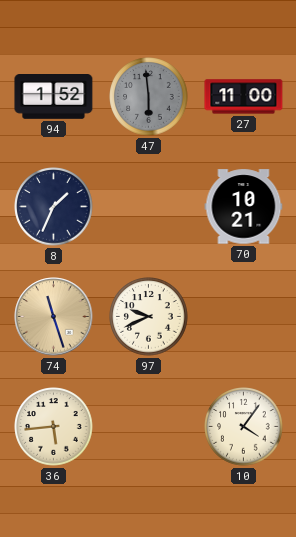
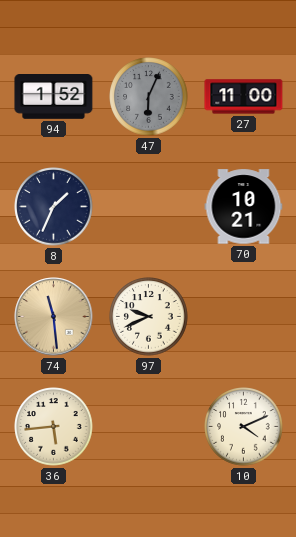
47: 5:59 -> 6:04 (149, 97)
74: 11:27 -> 11:29 (54, 317)
10: 4:06 -> 4:11 (244, 427)
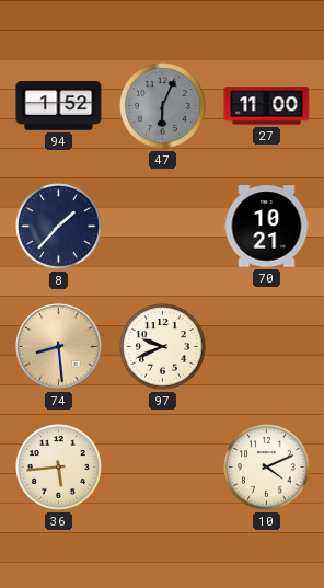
8: 1:34 -> 1:37 (59, 227)
74: 11:29 -> 8:29 (59, 347)
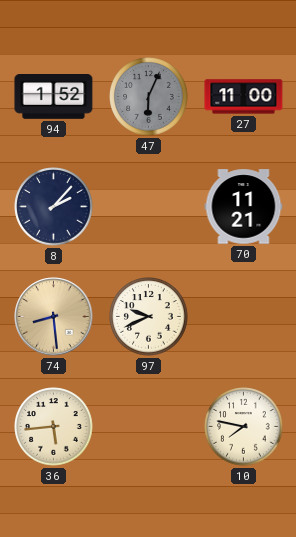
8: 1:37 -> 2:07 (54, 207)
70: 10:21 -> 11:21 (244, 207)
10: 4:11 -> 7:47 (244, 427)
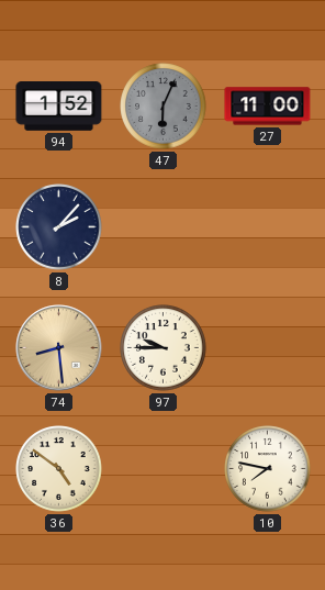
70: 11:21 -> none (244, 207)
97: 9:41 -> 9:45 (164, 348)
36: 5:44 -> 4:51 (59, 469)
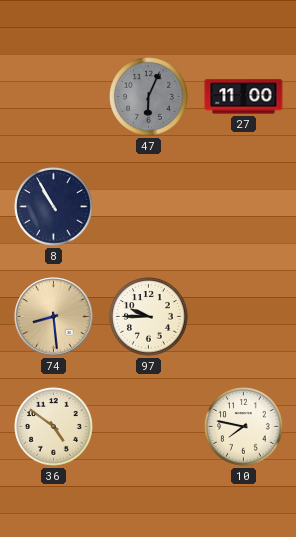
94: 1:52 -> none (59, 107)
8: 2:07 -> 10:55 (54, 207)
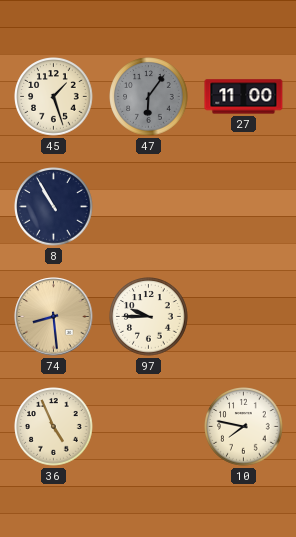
45: none -> 1:27 (54, 97)
47: 6:04 -> 6:06 (149, 97)
36: 4:51 -> 4:56 (54, 427)
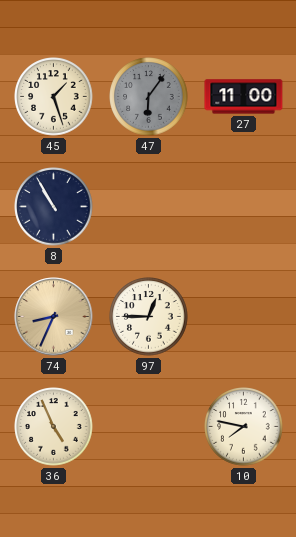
74: 8:29 -> 8:34 (54, 317)
97: 9:45 -> 12:45 (149, 317)
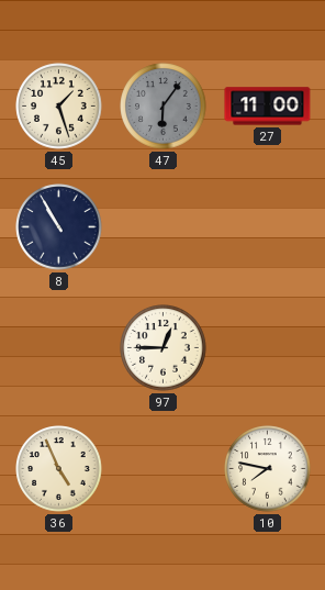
74: 8:34 -> none (54, 317)
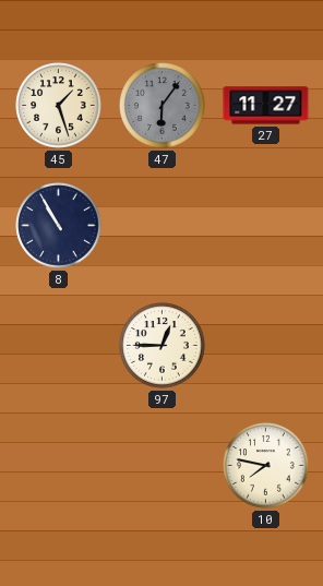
27: 11:00 -> 11:27 (266, 106)
36: 4:56 -> none (59, 469)
